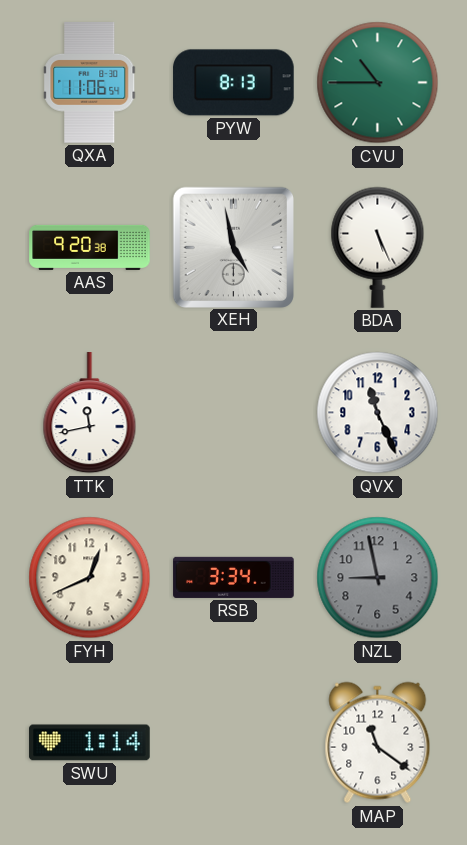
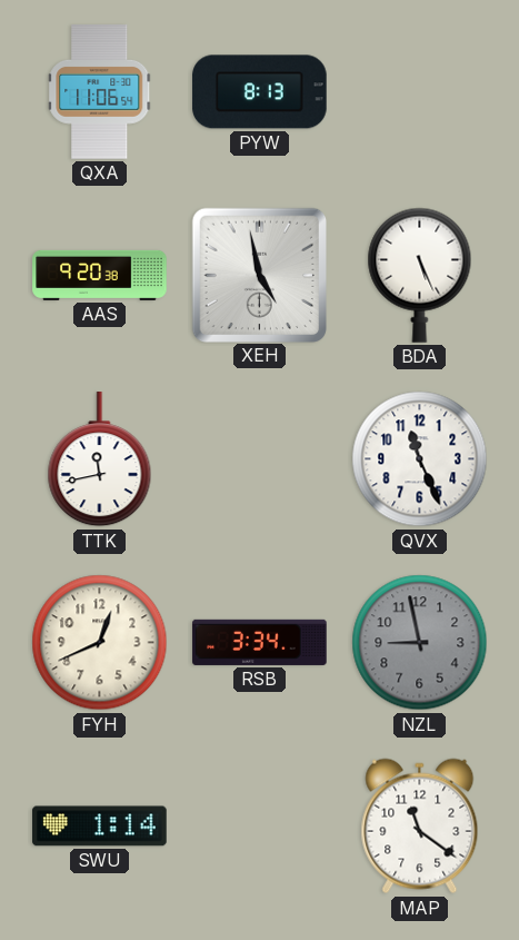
CVU: 10:45 -> none (378, 83)
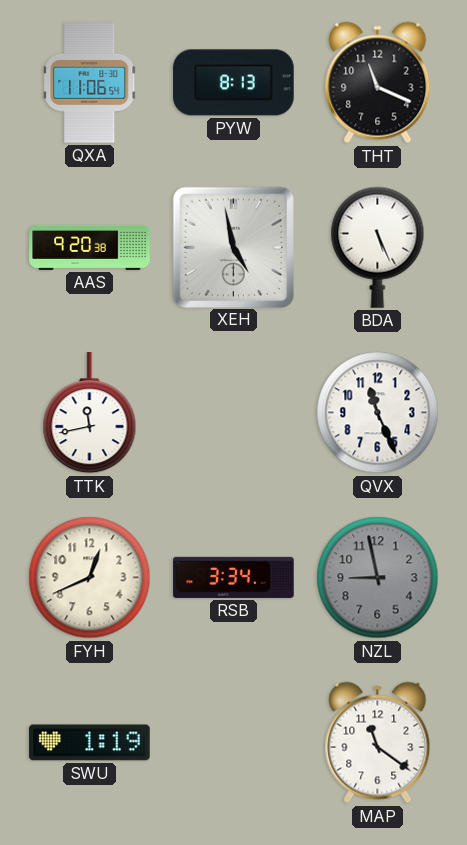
THT: none -> 11:19 (378, 83)
SWU: 1:14 -> 1:19 (90, 743)
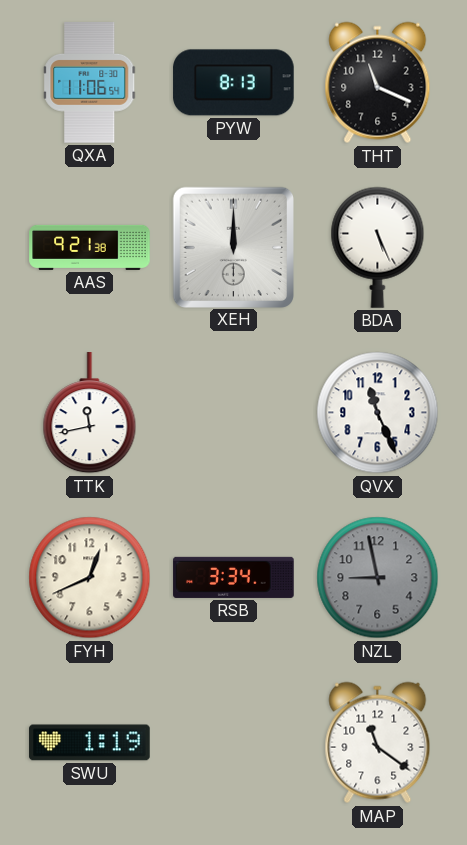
AAS: 9:20 -> 9:21 (90, 247)
XEH: 4:58 -> 12:00 (233, 247)
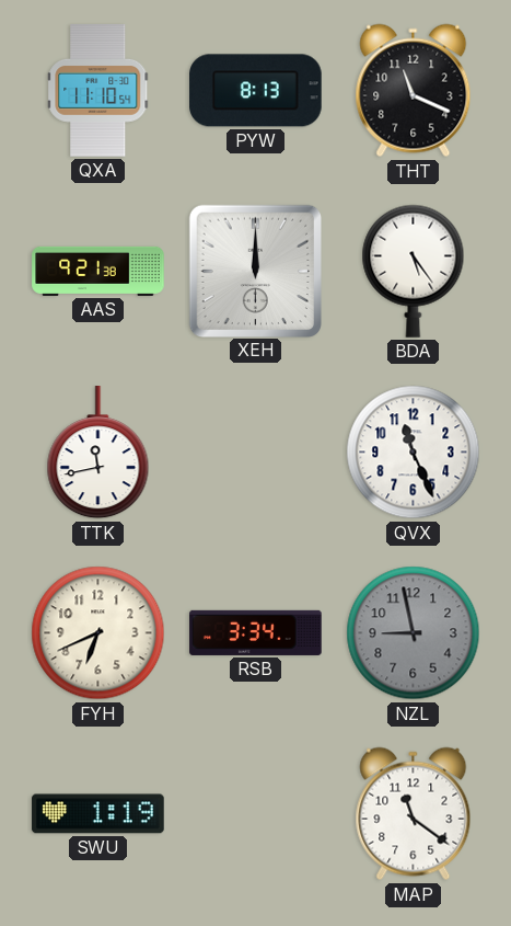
QXA: 11:06 -> 11:10 (98, 91)
BDA: 5:26 -> 5:24 (414, 271)
FYH: 12:41 -> 6:41 (98, 633)
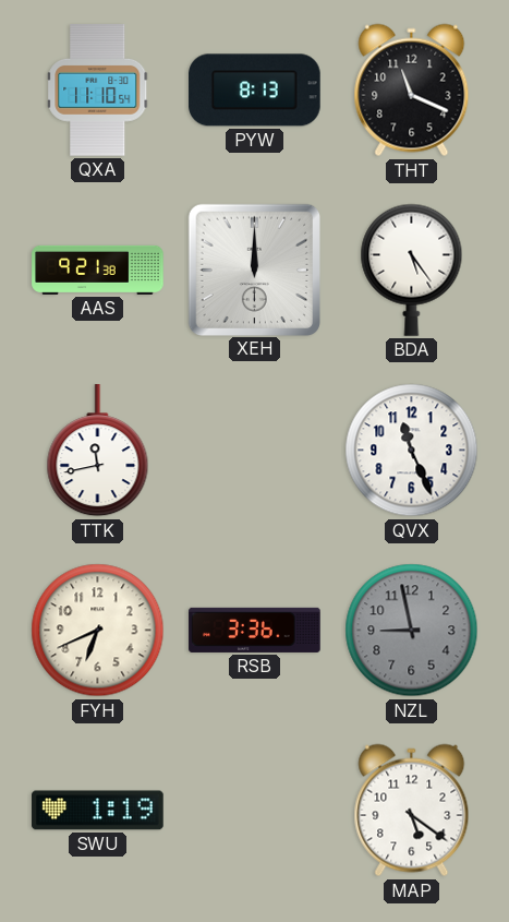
RSB: 3:34 -> 3:36 (255, 630)
MAP: 11:21 -> 5:21 (412, 811)
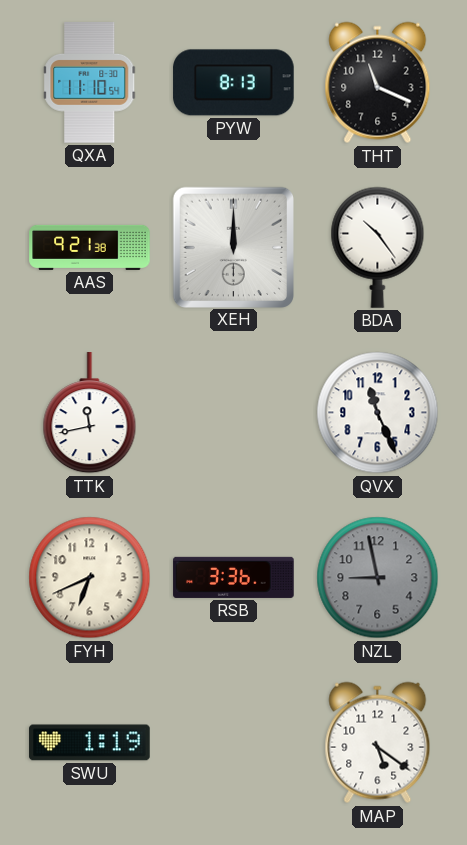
BDA: 5:24 -> 10:24 (378, 247)
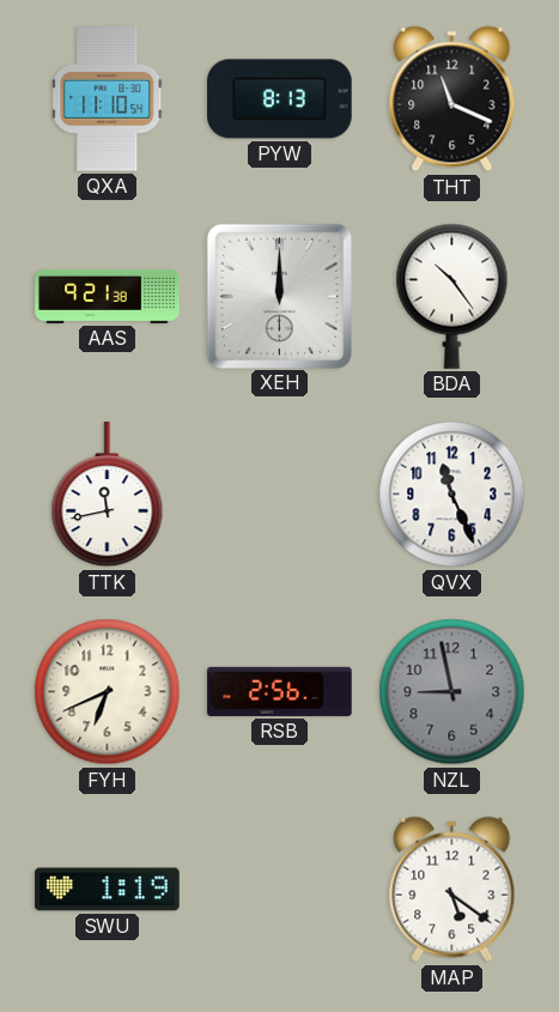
RSB: 3:36 -> 2:56 (280, 691)
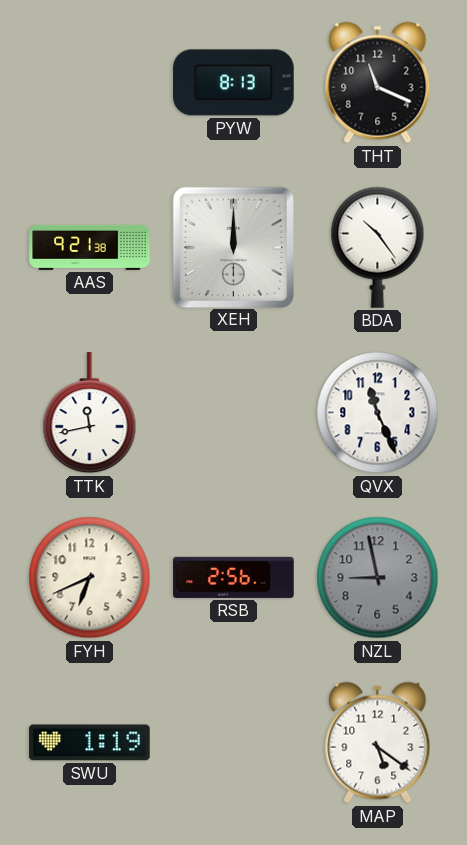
QXA: 11:10 -> none (108, 99)
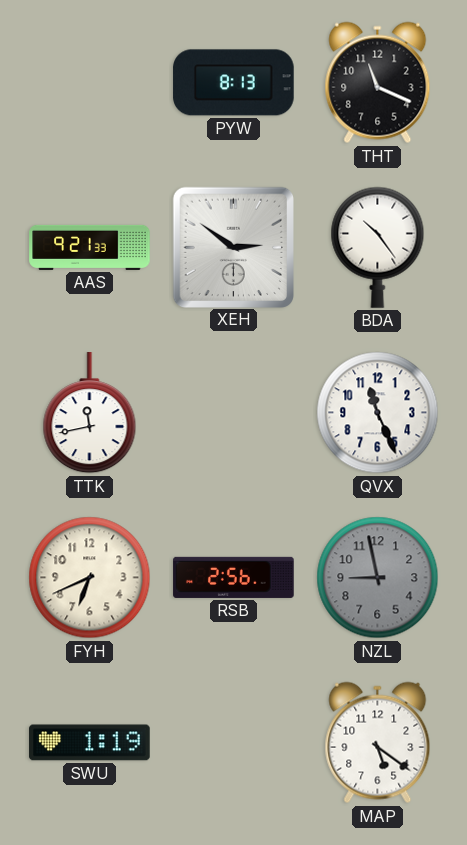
AAS: 9:21:38 -> 9:21:33 (90, 247)
XEH: 12:00 -> 2:51 (233, 247)
